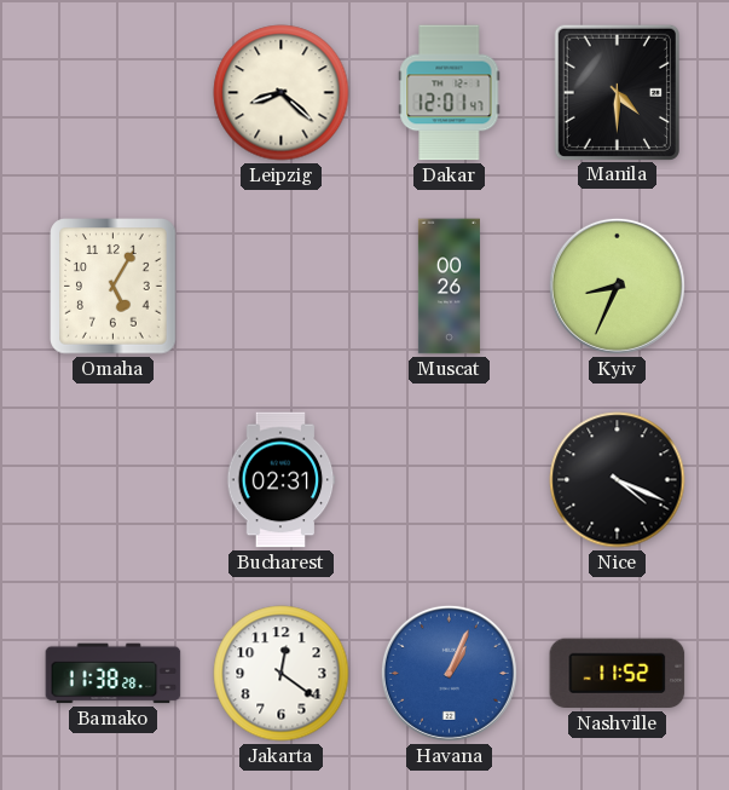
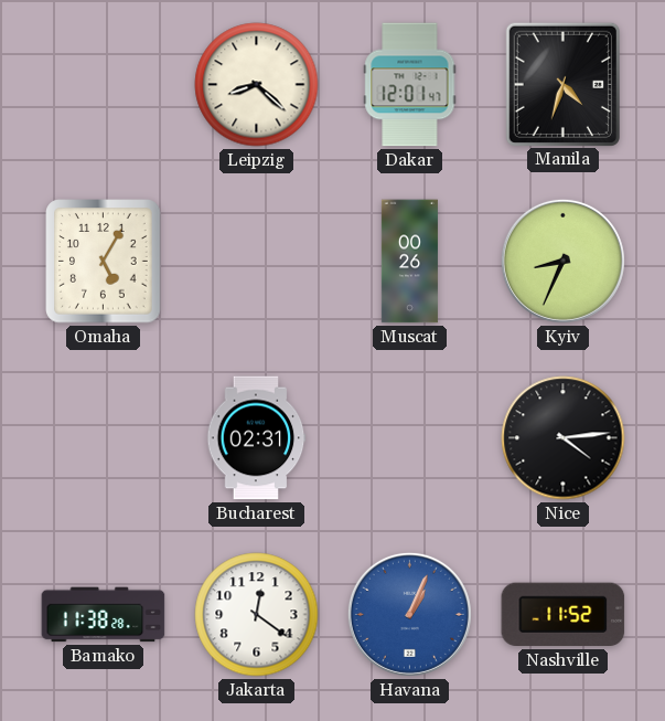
Manila: 4:30 -> 4:33 (562, 84)
Nice: 4:19 -> 4:14 (564, 438)
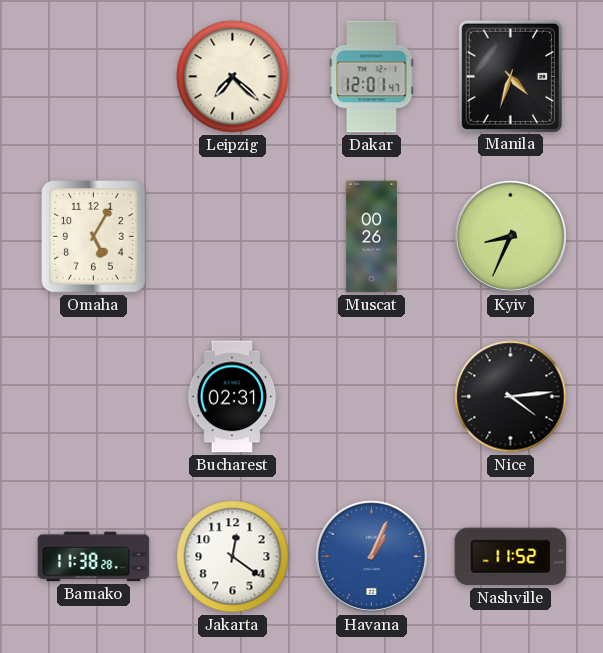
Leipzig: 8:22 -> 7:22 (233, 77)
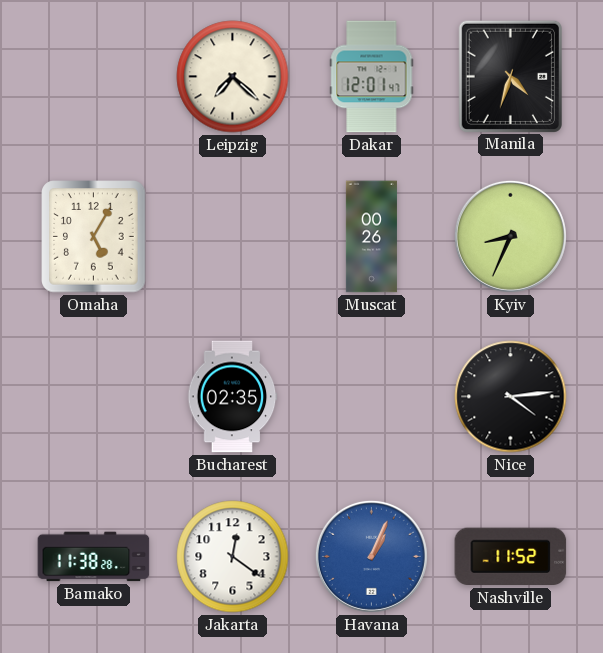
Bucharest: 02:31 -> 02:35 (232, 397)
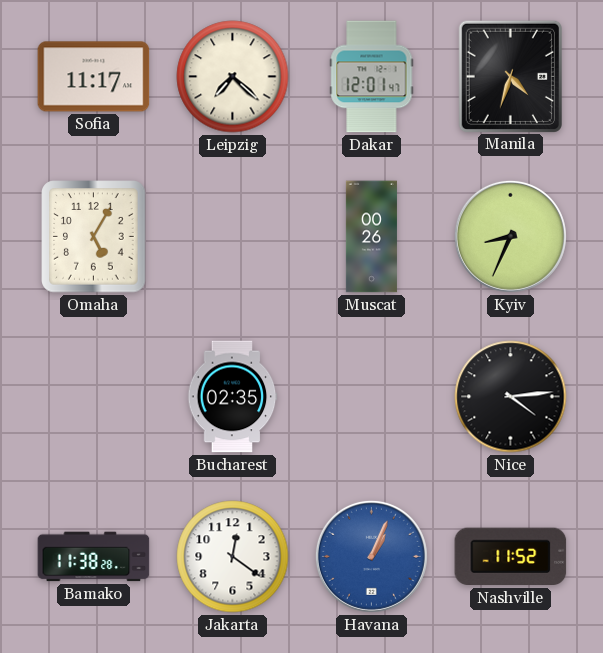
Sofia: none -> 11:17 (94, 77)
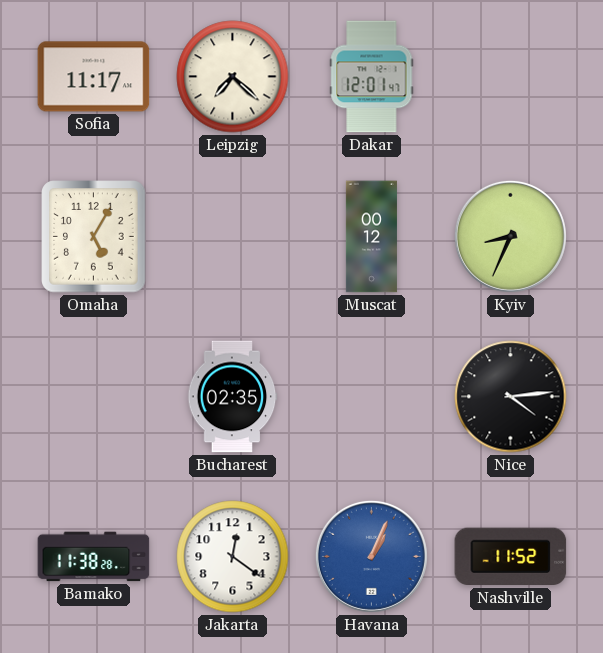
Manila: 4:33 -> none (510, 76)
Muscat: 00:26 -> 00:12 (371, 237)
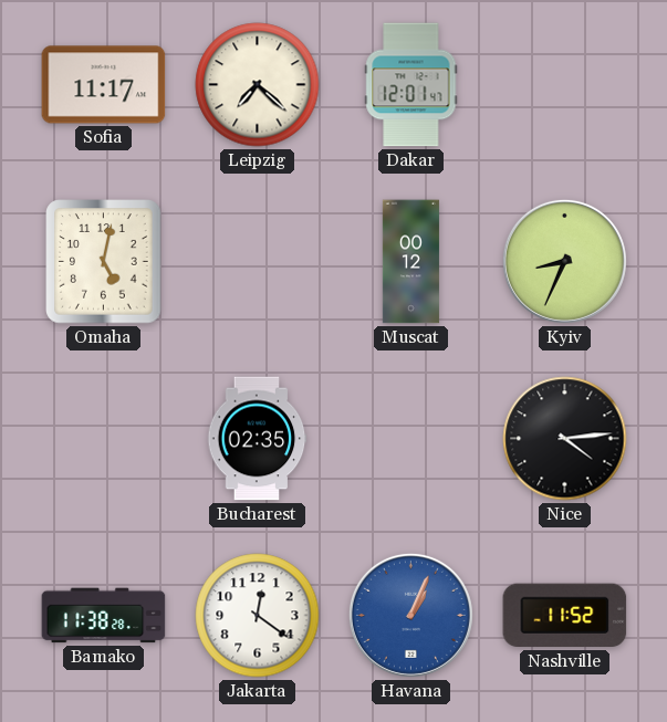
Omaha: 5:05 -> 5:02 (104, 262)
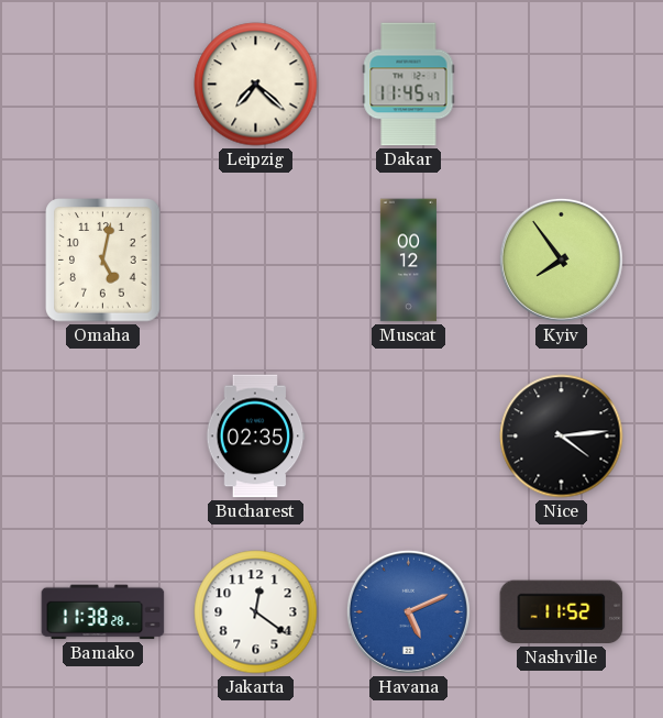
Sofia: 11:17 -> none (104, 85)
Dakar: 12:01 -> 11:45 (409, 85)
Kyiv: 8:34 -> 7:54 (561, 259)
Havana: 1:04 -> 5:11 (408, 611)
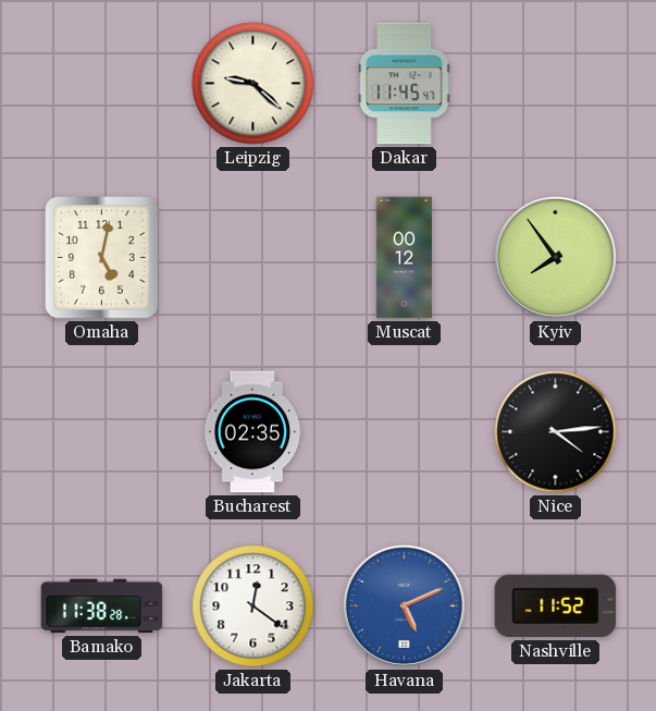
Leipzig: 7:22 -> 9:22 (253, 84)
